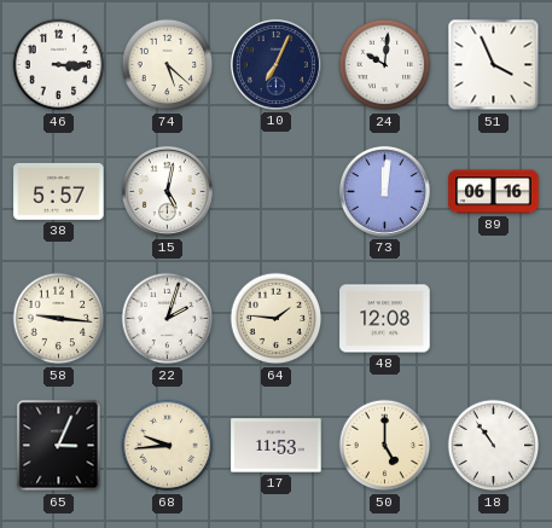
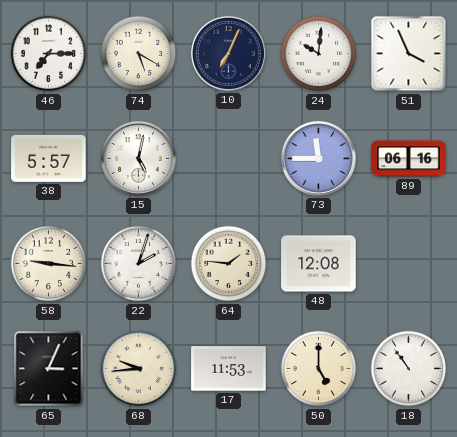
46: 3:15 -> 7:15 (49, 54)
74: 5:22 -> 5:20 (139, 54)
73: 12:01 -> 11:45 (318, 158)
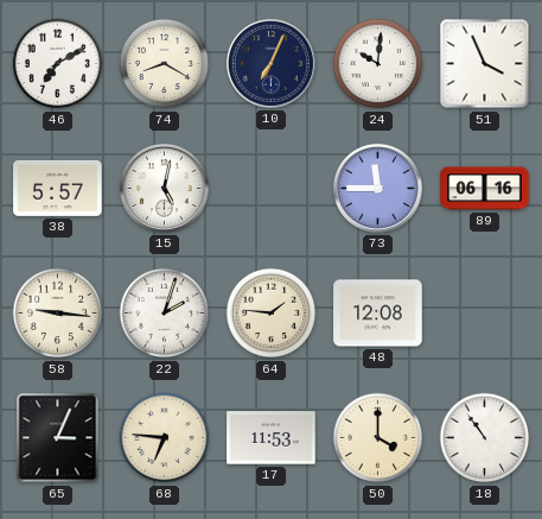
46: 7:15 -> 7:10 (58, 64)
74: 5:20 -> 8:20 (165, 64)
68: 9:44 -> 6:46 (165, 438)
50: 5:00 -> 4:00 (378, 438)
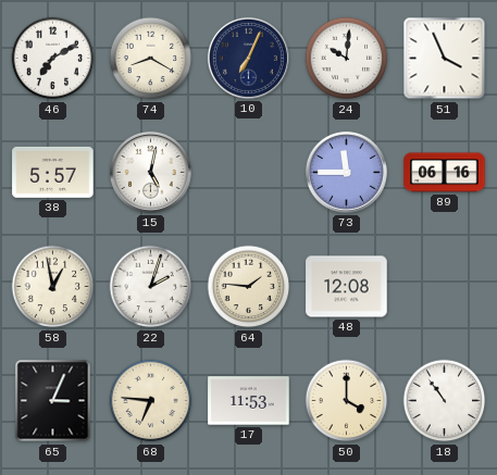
58: 9:16 -> 12:58 (53, 287)
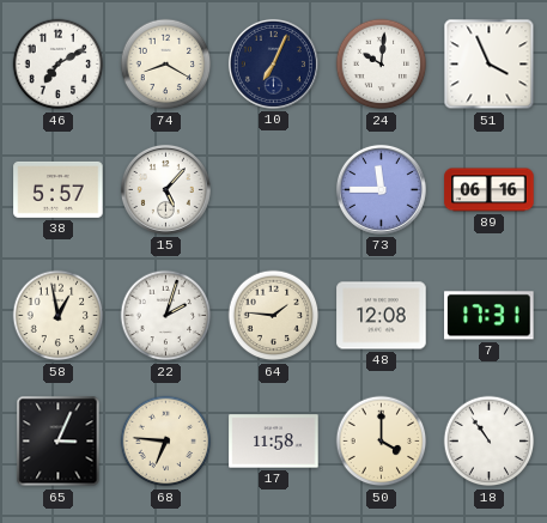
15: 5:02 -> 5:07 (165, 189)
7: none -> 17:31 (490, 316)
17: 11:53 -> 11:58 (274, 442)
